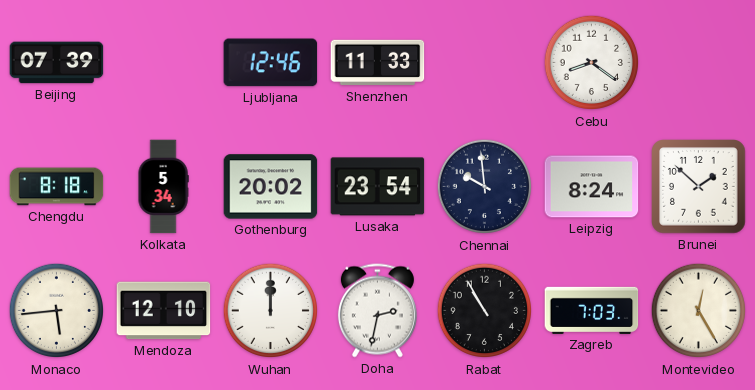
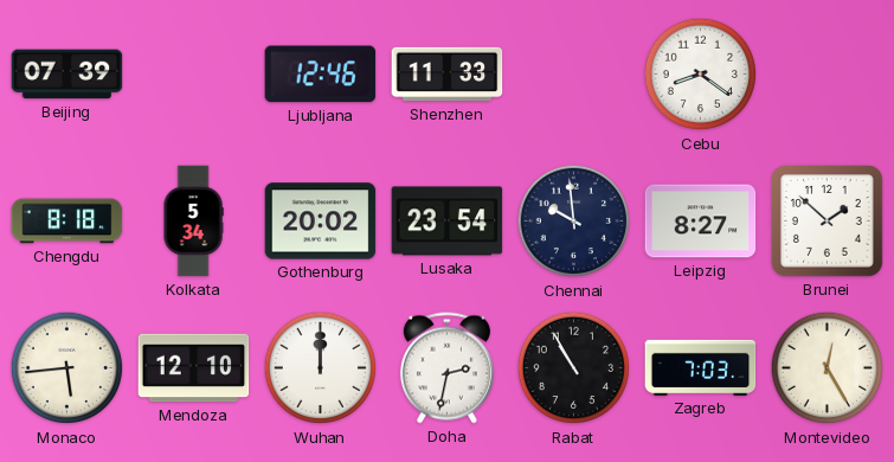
Leipzig: 8:24 -> 8:27 (701, 222)
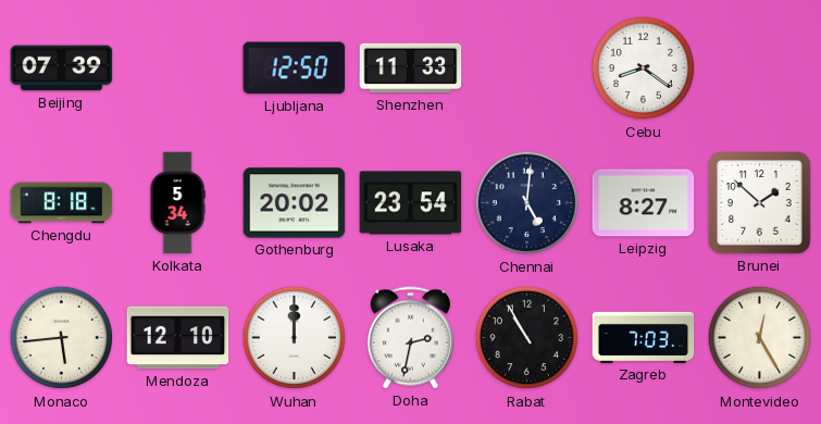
Ljubljana: 12:46 -> 12:50 (295, 68)
Chennai: 9:59 -> 5:01 (527, 203)
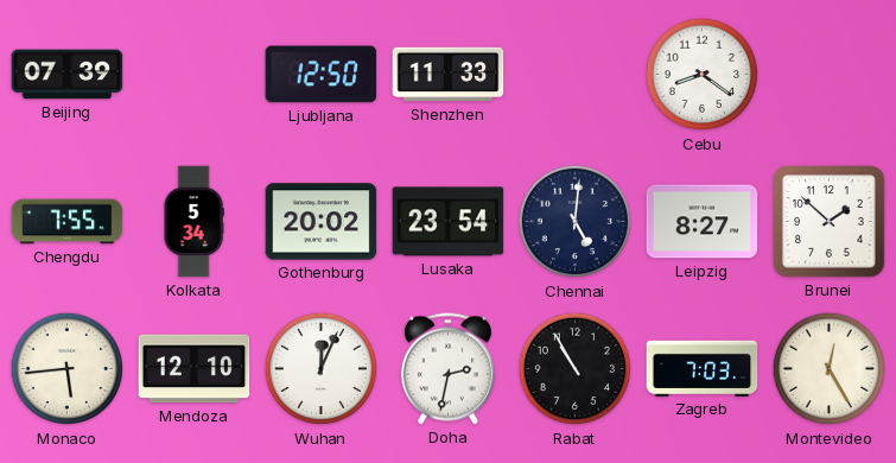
Chengdu: 8:18 -> 7:55 (68, 222)
Wuhan: 12:00 -> 12:04 (322, 369)
